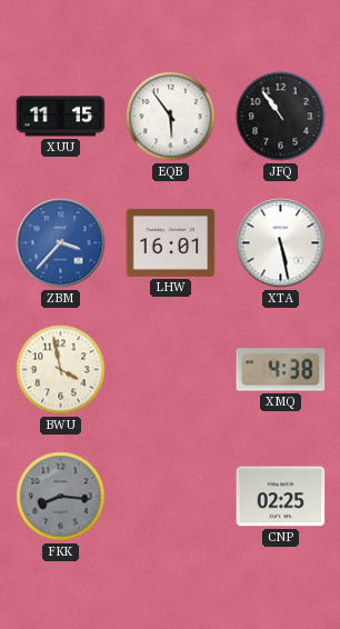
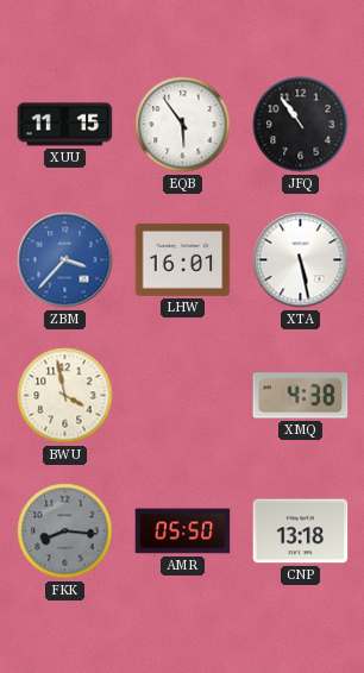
AMR: none -> 05:50 (183, 532)
CNP: 02:25 -> 13:18 (301, 532)
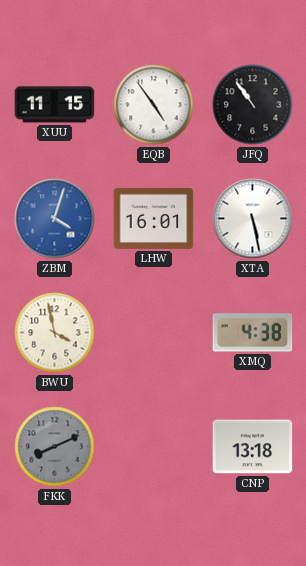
EQB: 5:54 -> 4:54 (154, 105)
ZBM: 3:37 -> 4:03 (55, 219)
FKK: 8:16 -> 8:11 (55, 447)
AMR: 05:50 -> none (183, 532)
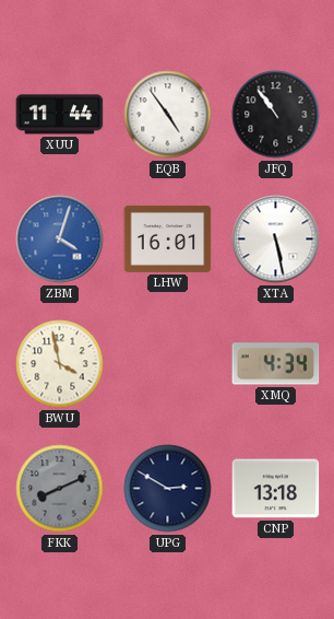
XUU: 11:15 -> 11:44 (60, 115)
XMQ: 4:38 -> 4:34 (276, 364)
UPG: none -> 2:50 (168, 489)
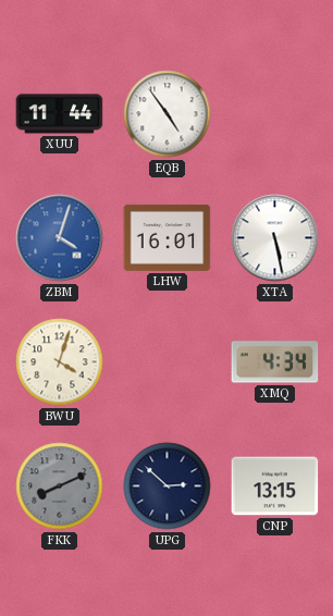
JFQ: 10:54 -> none (276, 115)
BWU: 3:58 -> 4:03 (60, 362)
UPG: 2:50 -> 2:52 (168, 486)
CNP: 13:18 -> 13:15 (275, 486)
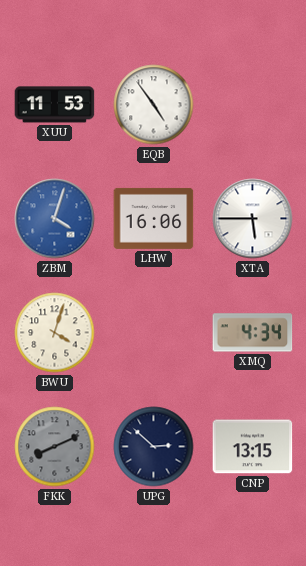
XUU: 11:44 -> 11:53 (55, 105)
LHW: 16:01 -> 16:06 (154, 218)
XTA: 5:28 -> 5:45 (253, 219)
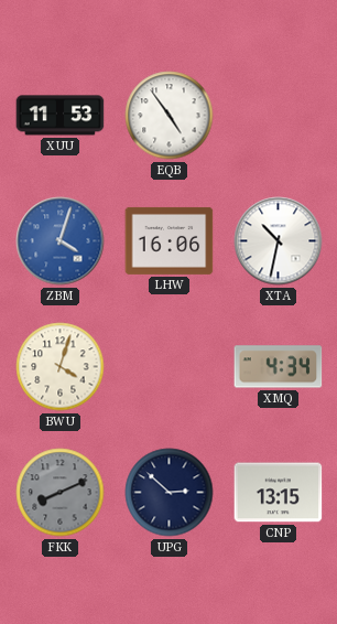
XTA: 5:45 -> 10:32 (279, 241)
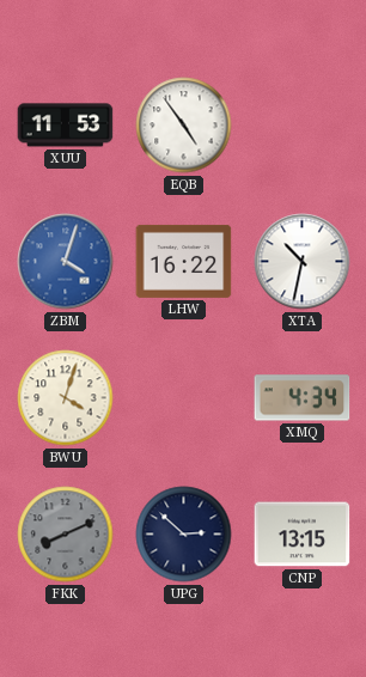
LHW: 16:06 -> 16:22 (184, 261)
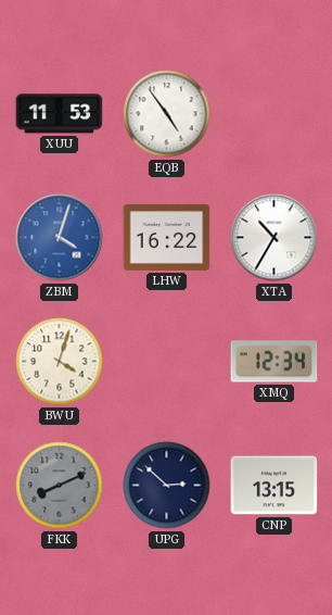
XTA: 10:32 -> 10:35 (274, 238)
XMQ: 4:34 -> 12:34 (274, 362)
